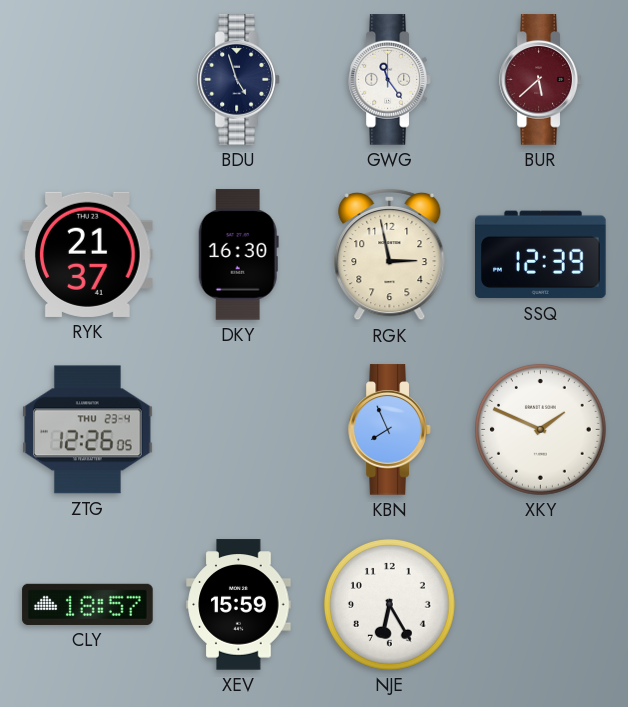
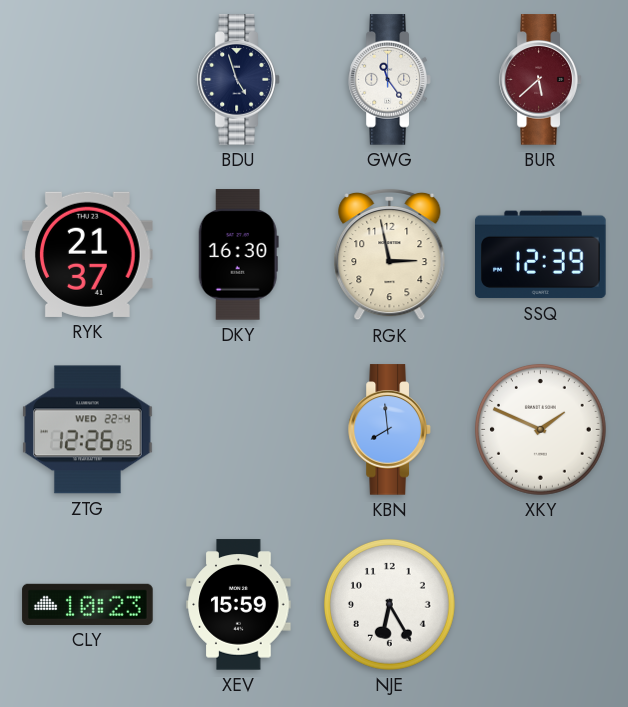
ZTG date: THU 23-4 -> WED 22-4 (88, 430)
KBN: 7:56 -> 7:59 (390, 430)
CLY: 18:57 -> 10:23 (88, 604)
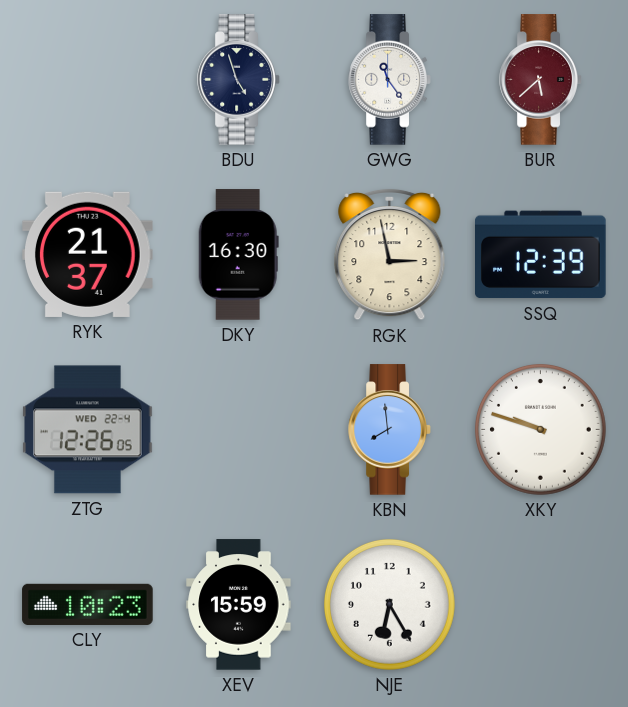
XKY: 1:49 -> 9:48 (540, 429)
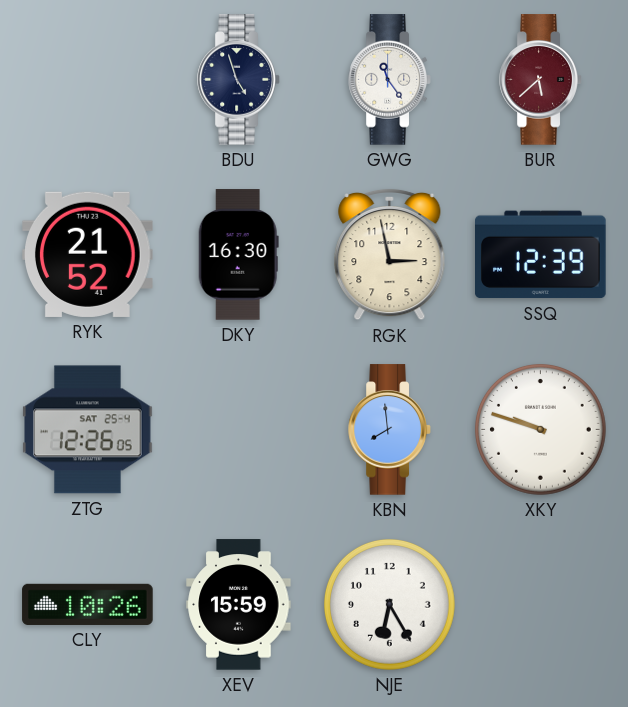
RYK: 21:37 -> 21:52 (88, 254)
ZTG date: WED 22-4 -> SAT 25-4 (88, 430)
CLY: 10:23 -> 10:26 (88, 604)
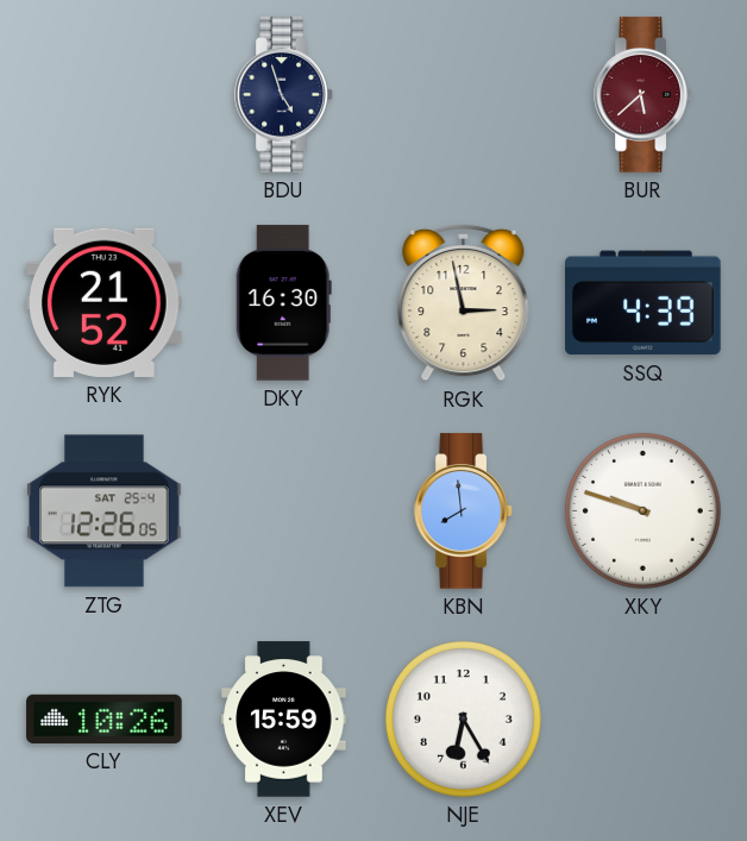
GWG: 11:24 -> none (390, 80)
SSQ: 12:39 -> 4:39 (644, 303)
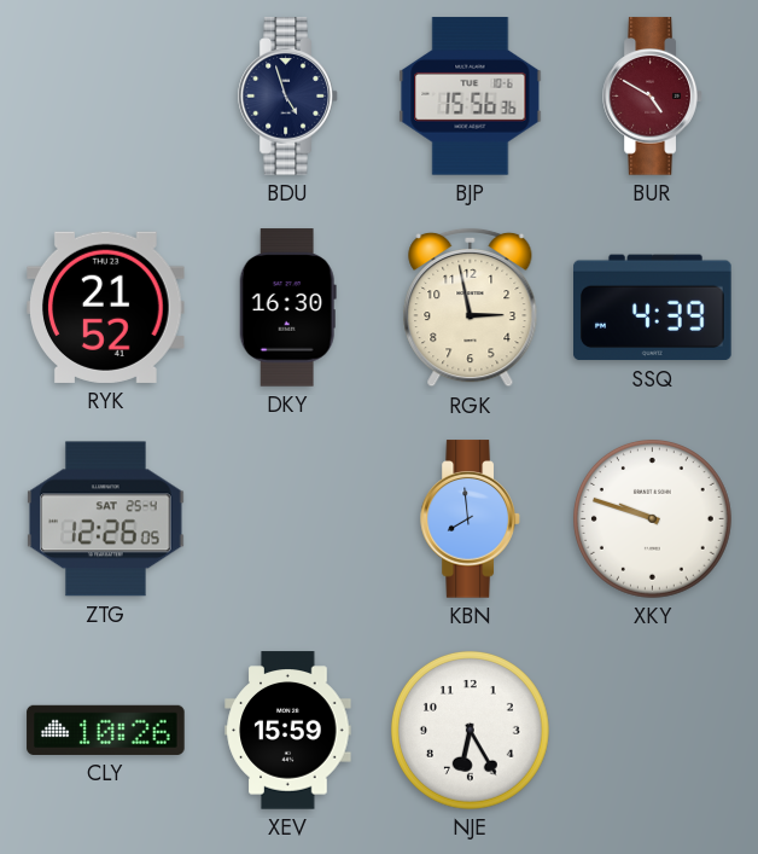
BJP: none -> 15:56 (471, 97)
BUR: 5:38 -> 4:50 (653, 97)
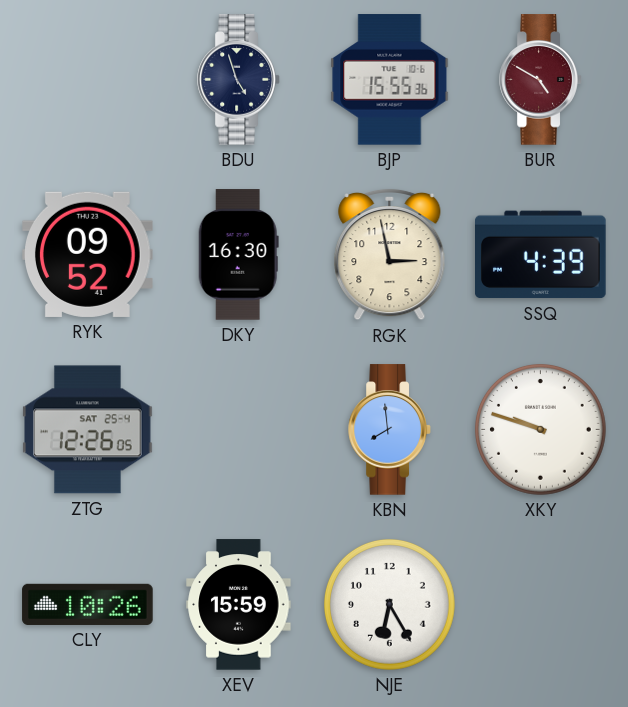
BJP: 15:56 -> 15:55 (390, 80)
RYK: 21:52 -> 09:52 (88, 254)
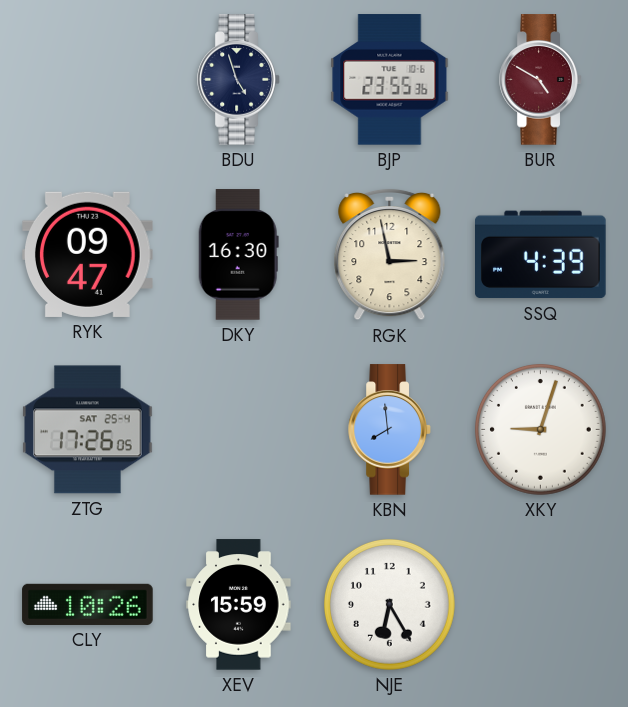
BJP: 15:55 -> 23:55 (390, 80)
RYK: 09:52 -> 09:47 (88, 254)
ZTG: 12:26 -> 17:26 (88, 430)
XKY: 9:48 -> 9:03 (540, 429)
